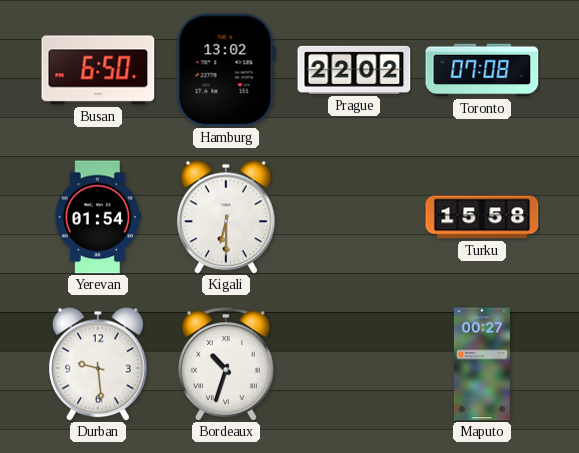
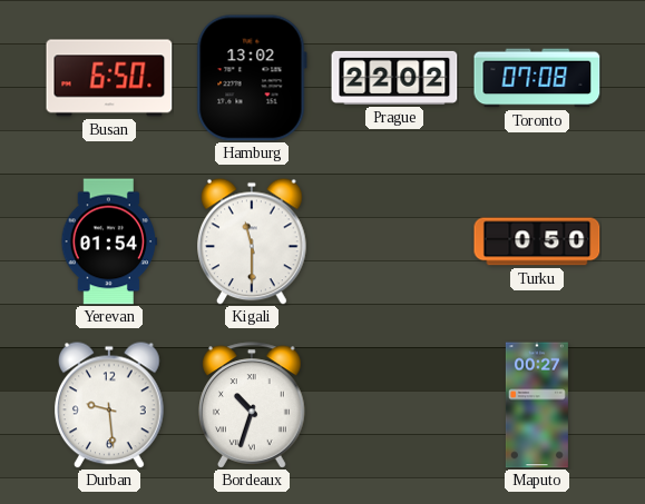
Kigali: 6:30 -> 11:30 (253, 241)
Turku: 15:58 -> 0:50 (537, 241)
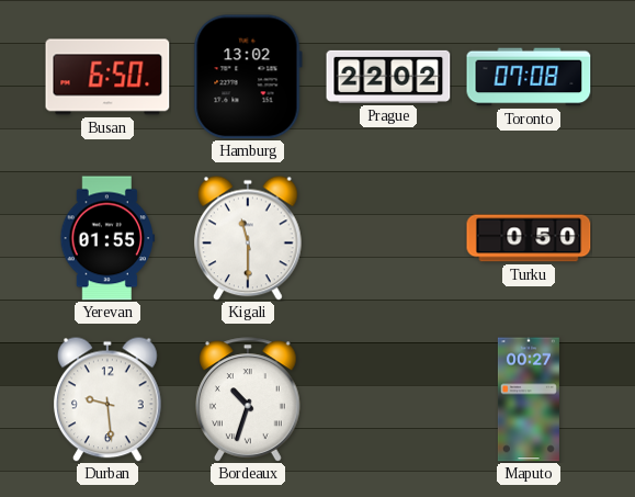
Yerevan: 01:54 -> 01:55 (107, 238)
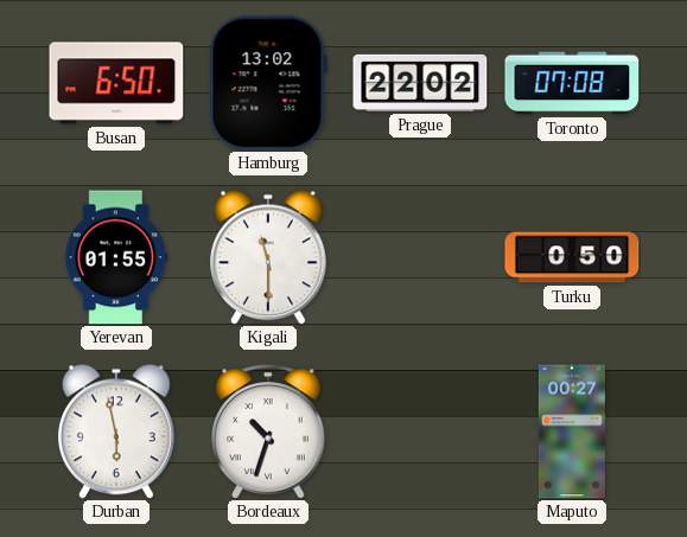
Durban: 9:29 -> 5:58 (117, 431)
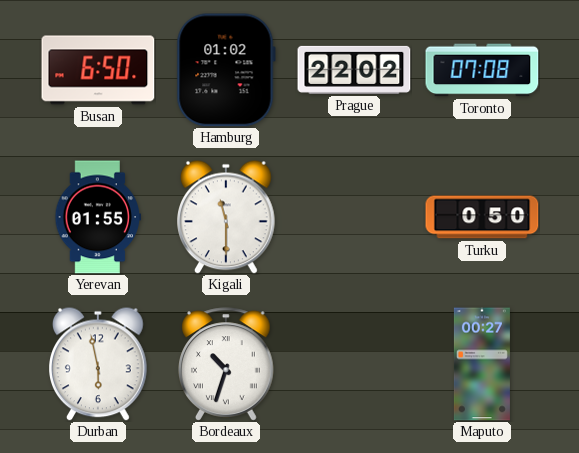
Hamburg: 13:02 -> 01:02 (226, 70)
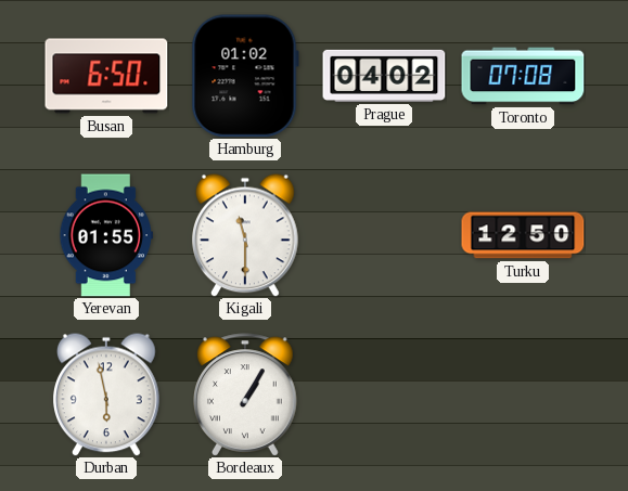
Prague: 22:02 -> 04:02 (384, 76)
Turku: 0:50 -> 12:50 (523, 235)
Bordeaux: 10:33 -> 1:05 (246, 395)
Maputo: 00:27 -> none (482, 364)
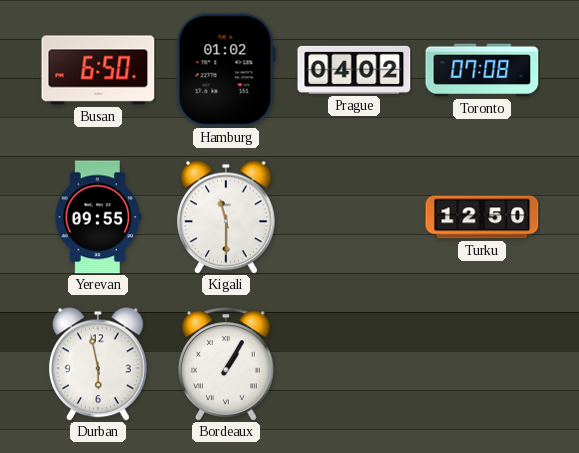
Yerevan: 01:55 -> 09:55 (98, 217)
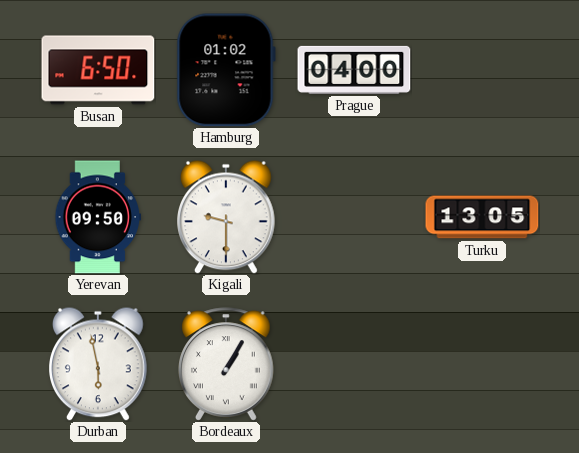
Prague: 04:02 -> 04:00 (354, 70)
Toronto: 07:08 -> none (482, 70)
Yerevan: 09:55 -> 09:50 (98, 217)
Kigali: 11:30 -> 9:30 (227, 217)
Turku: 12:50 -> 13:05 (482, 217)
